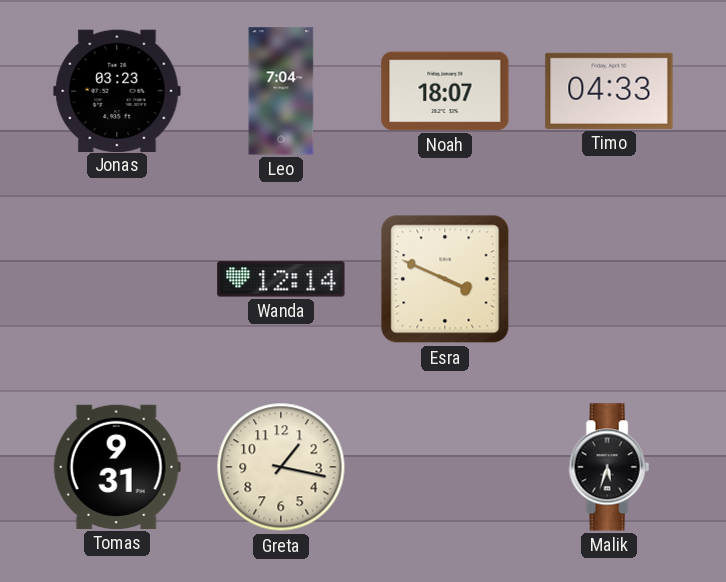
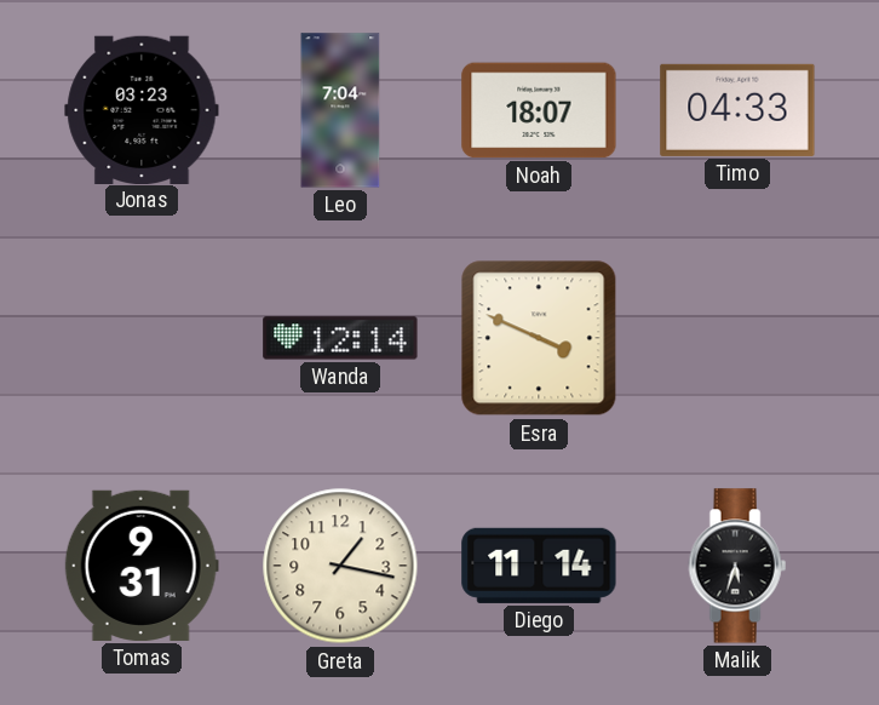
Diego: none -> 11:14 (539, 566)
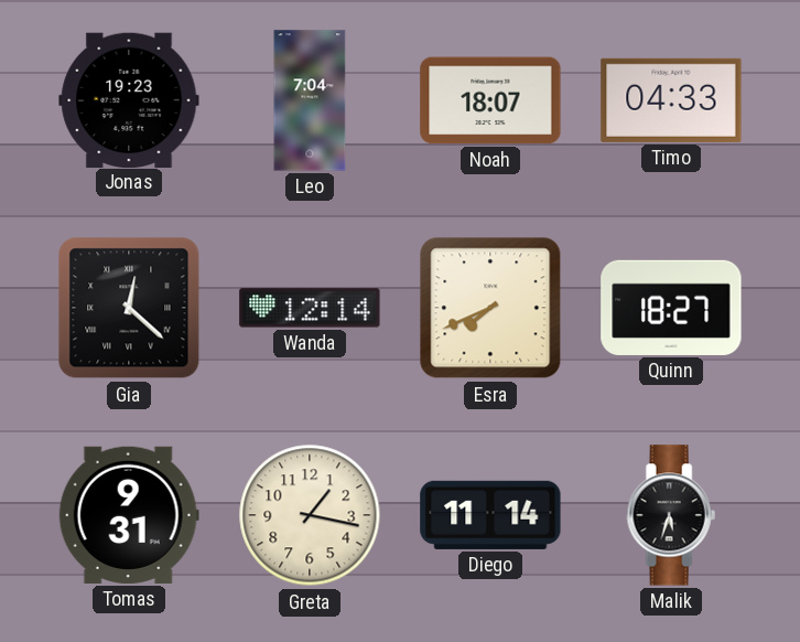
Jonas: 03:23 -> 19:23 (129, 99)
Gia: none -> 12:22 (129, 308)
Esra: 3:49 -> 7:41 (490, 308)
Quinn: none -> 18:27 (671, 308)
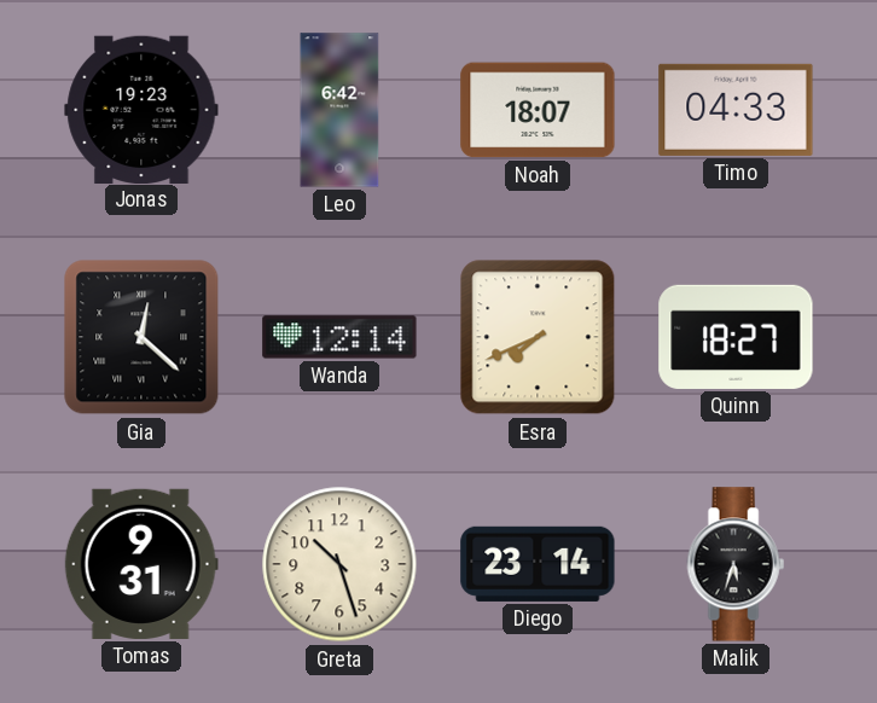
Leo: 7:04 -> 6:42 (339, 110)
Greta: 1:17 -> 10:27 (339, 564)
Diego: 11:14 -> 23:14 (538, 564)
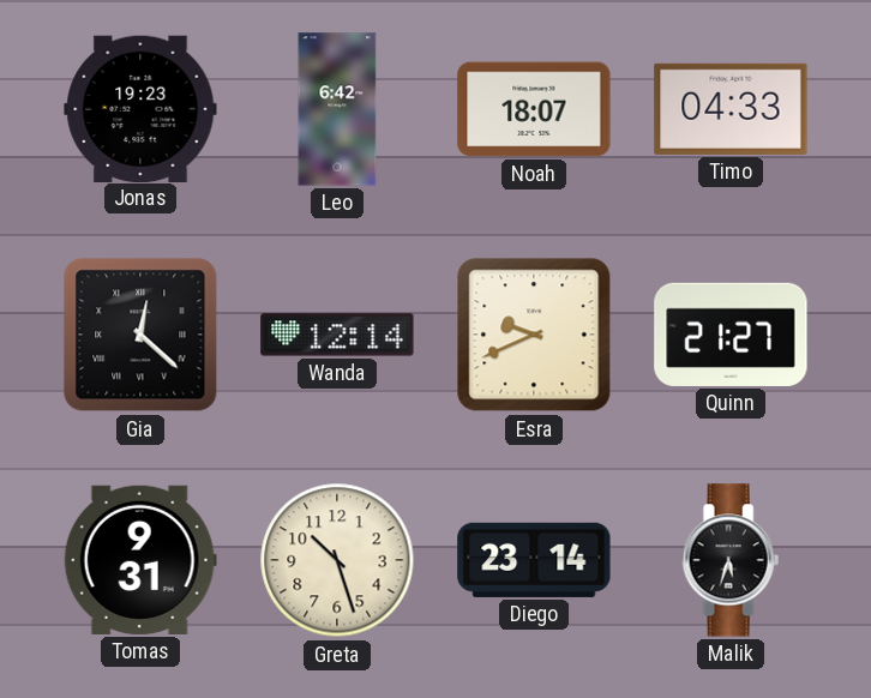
Esra: 7:41 -> 9:41 (534, 335)
Quinn: 18:27 -> 21:27 (731, 335)
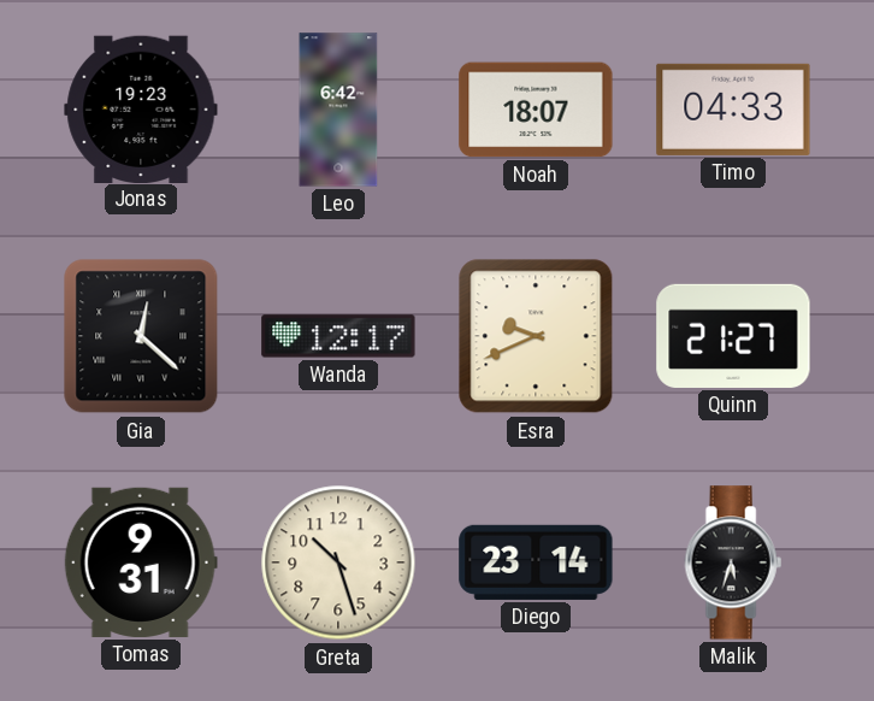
Wanda: 12:14 -> 12:17 (338, 336)
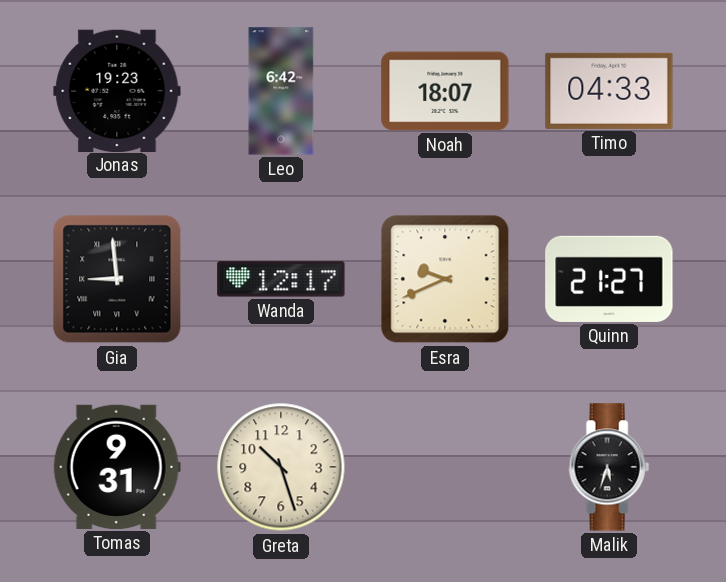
Gia: 12:22 -> 8:59 (117, 279)
Diego: 23:14 -> none (536, 562)
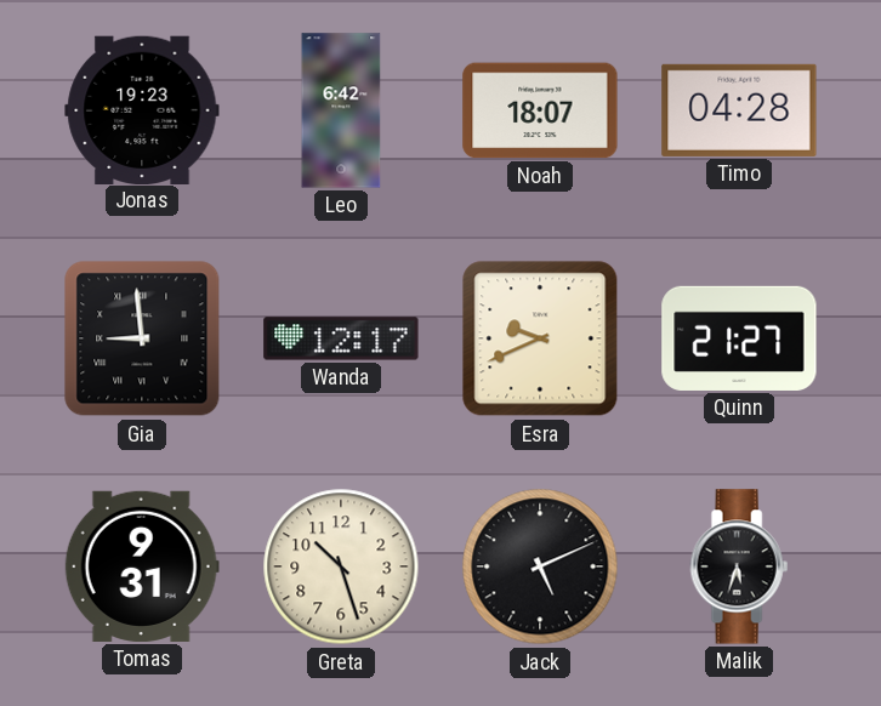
Timo: 04:33 -> 04:28 (739, 110)
Jack: none -> 5:11 (540, 566)
